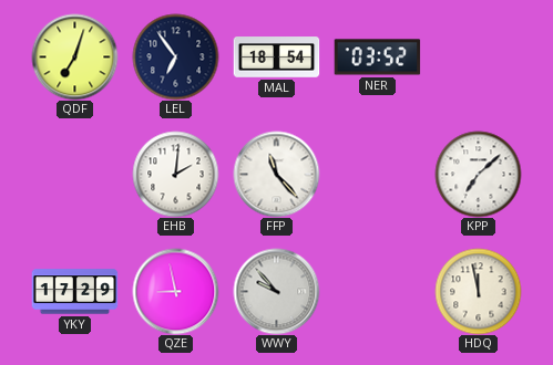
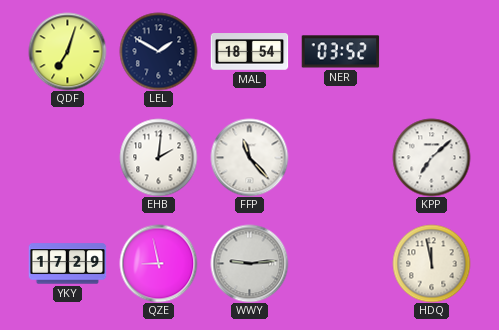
LEL: 6:54 -> 1:50 (158, 51)
WWY: 9:53 -> 9:14 (249, 263)
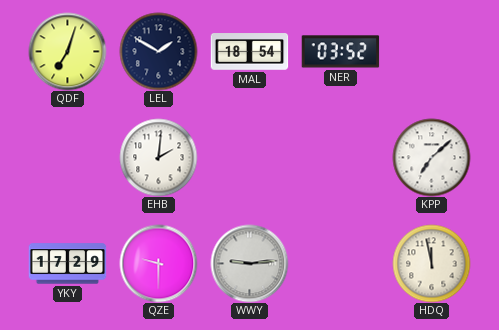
FFP: 11:23 -> none (249, 157)
QZE: 8:58 -> 9:30 (158, 263)
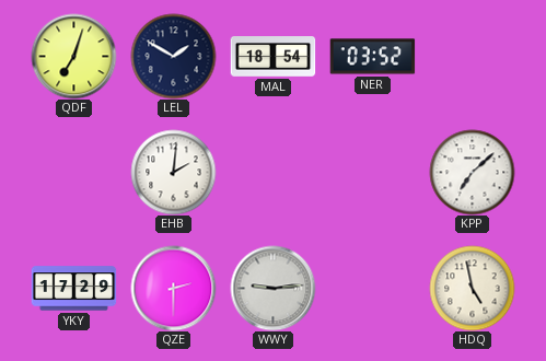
QZE: 9:30 -> 2:30 (173, 288)
HDQ: 11:58 -> 4:58 (472, 288)
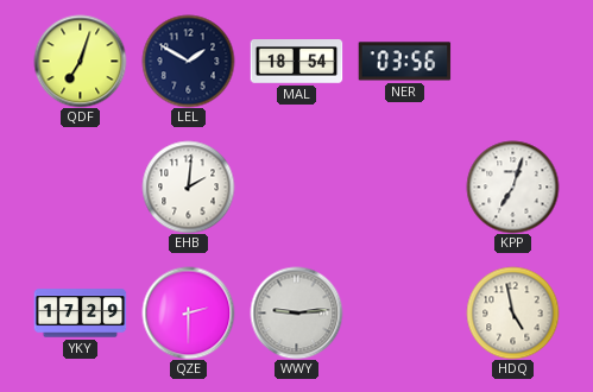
NER: 03:52 -> 03:56 (404, 62)
KPP: 7:08 -> 7:03 (512, 186)
